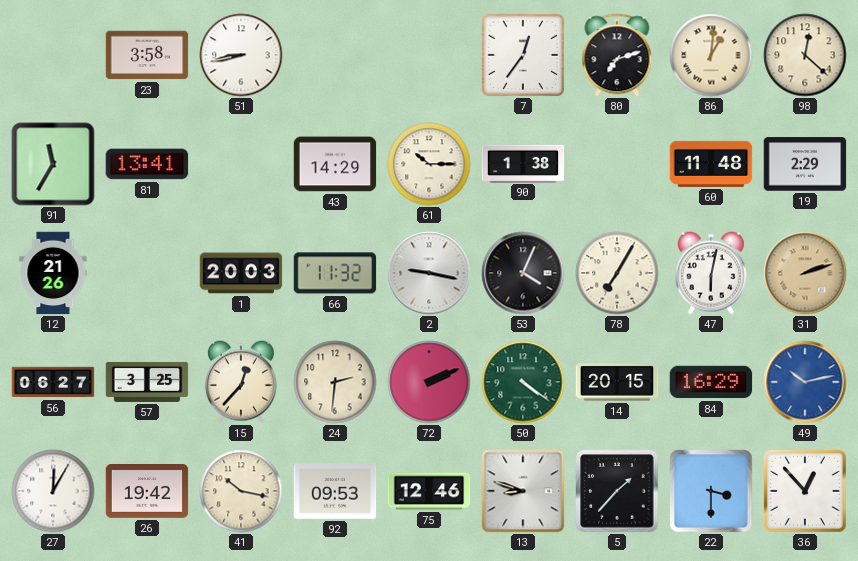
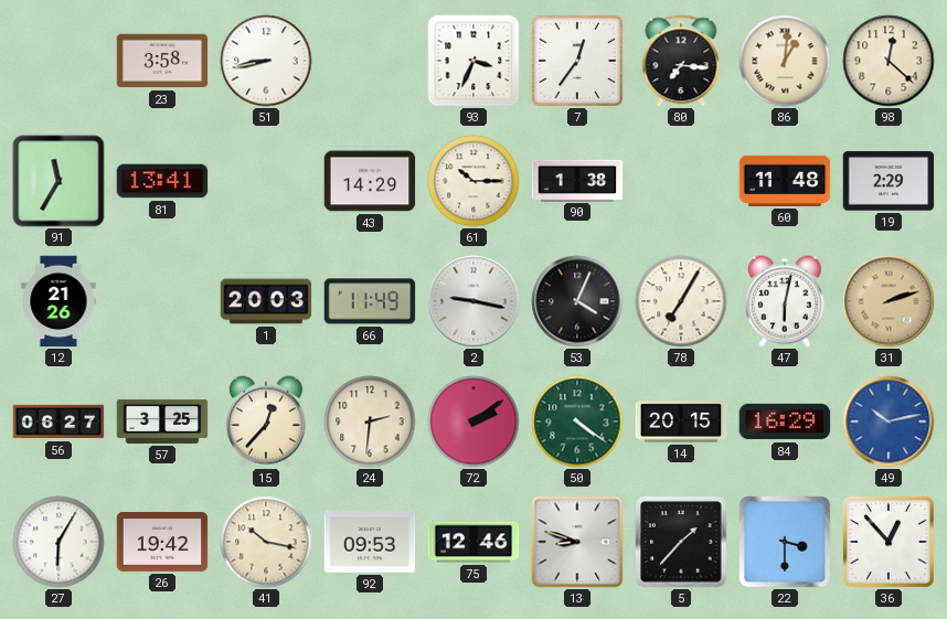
93: none -> 3:34 (474, 61)
80: 7:12 -> 7:16 (681, 61)
66: 11:32 -> 11:49 (370, 301)
72: 2:11 -> 2:09 (474, 421)
27: 12:05 -> 6:05 (58, 542)
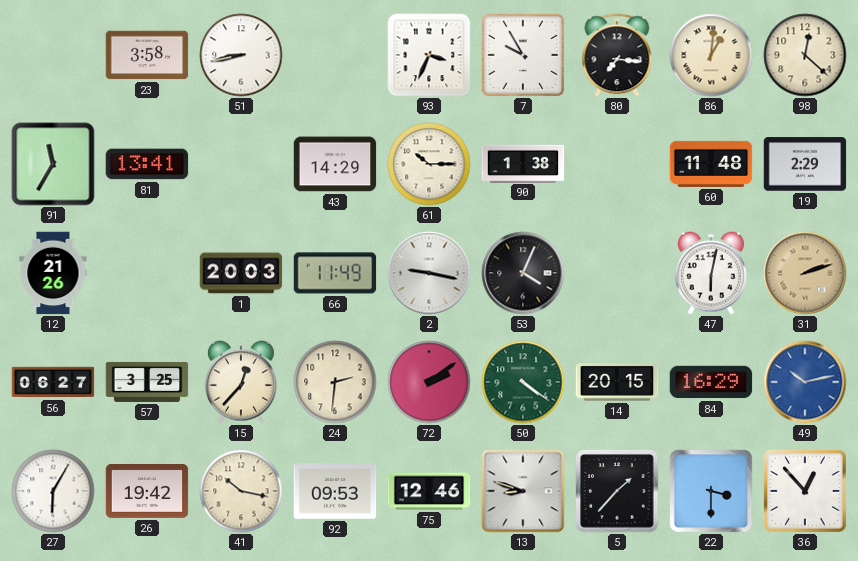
7: 12:36 -> 9:55 (523, 55)
78: 7:05 -> none (681, 301)
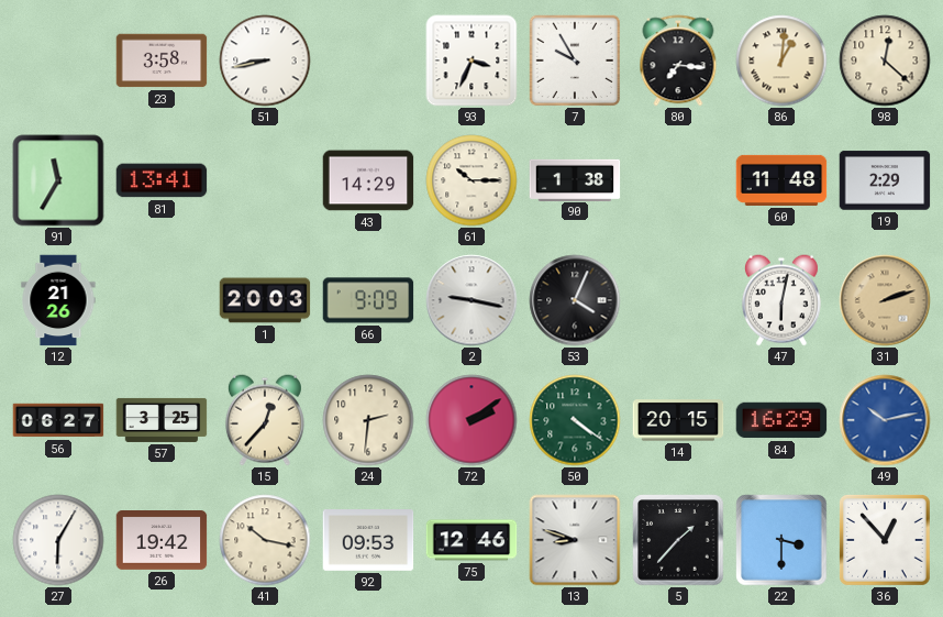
66: 11:49 -> 9:09 (368, 300)
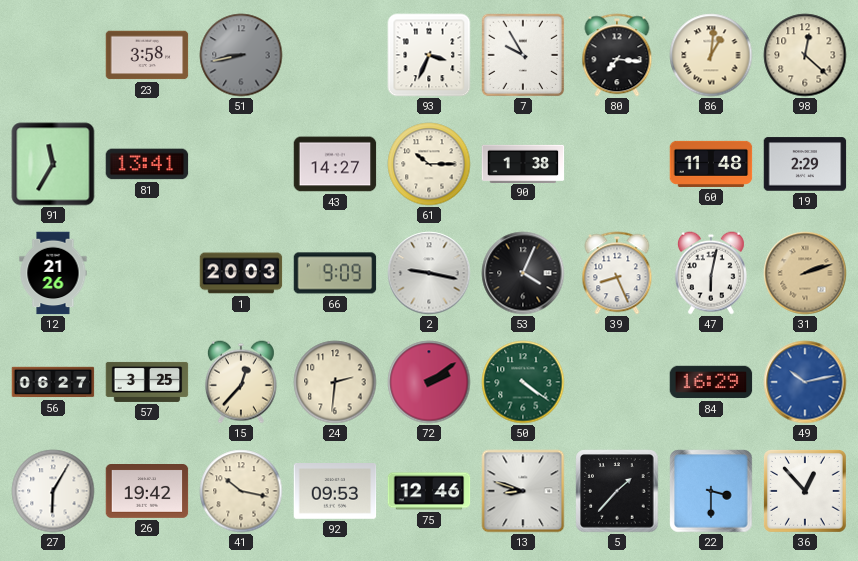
51 dial: white -> grey (241, 55)
43: 14:29 -> 14:27 (335, 164)
39: none -> 8:26 (617, 273)
14: 20:15 -> none (678, 420)
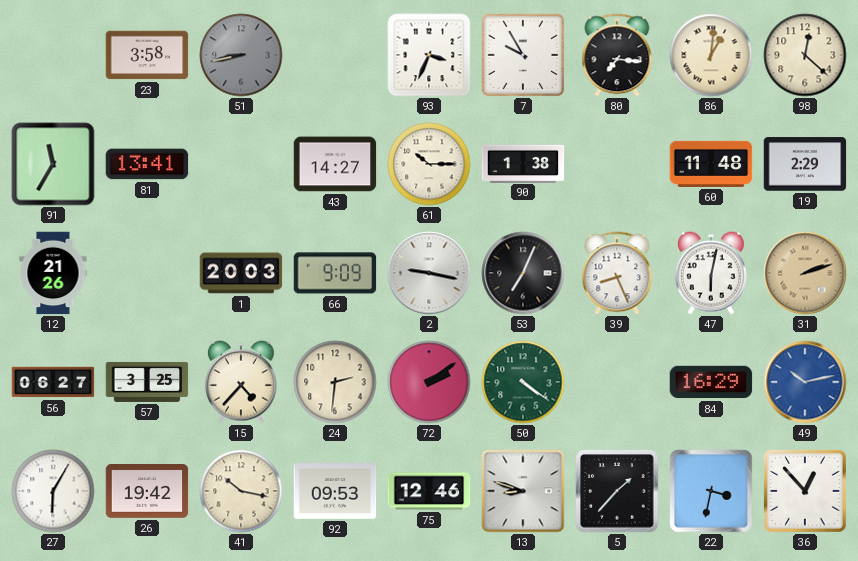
53: 4:04 -> 7:04 (523, 273)
15: 12:37 -> 4:37 (241, 382)
22: 3:30 -> 3:32 (711, 491)
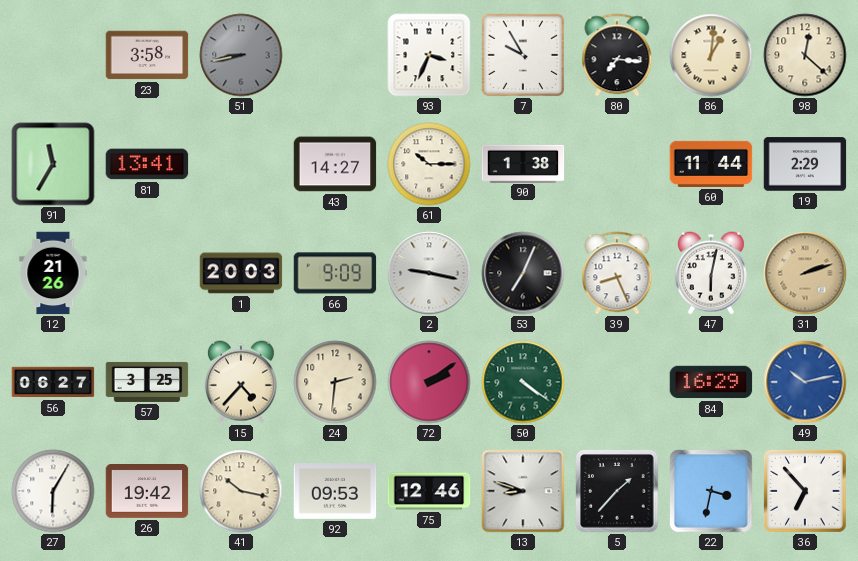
60: 11:48 -> 11:44 (711, 164)
36: 12:53 -> 6:53 (805, 491)
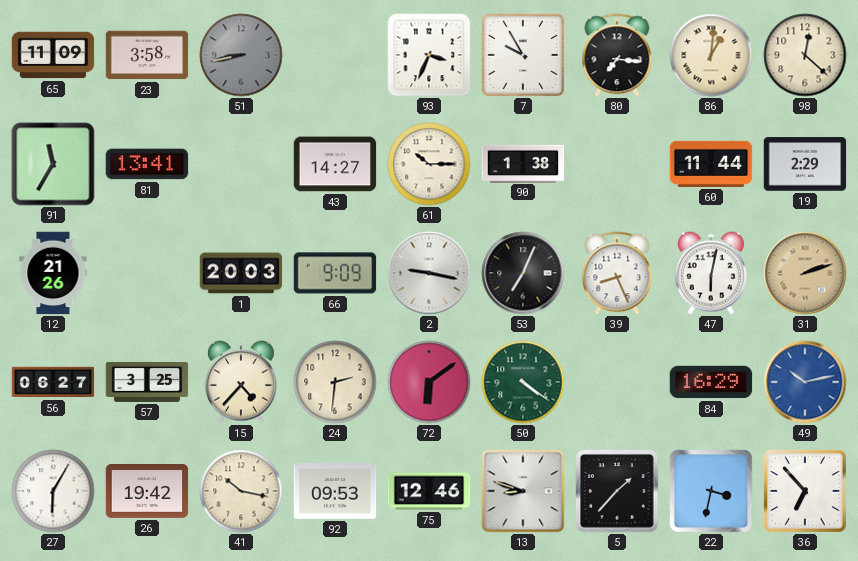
65: none -> 11:09 (53, 55)
72: 2:09 -> 6:09 (429, 382)
